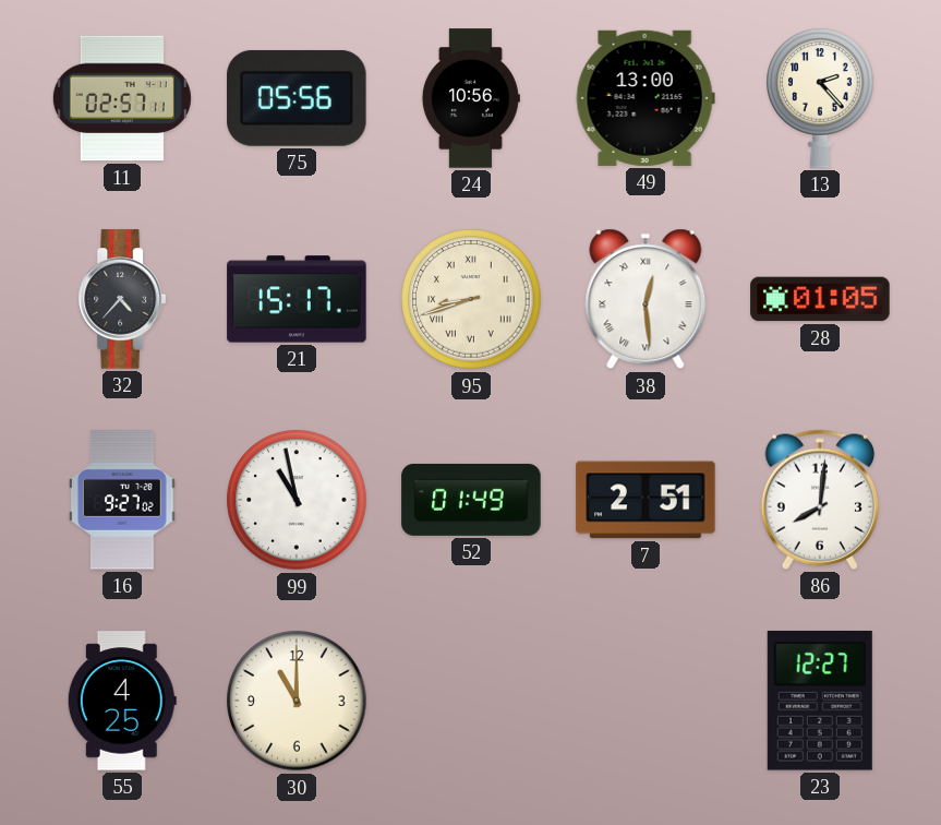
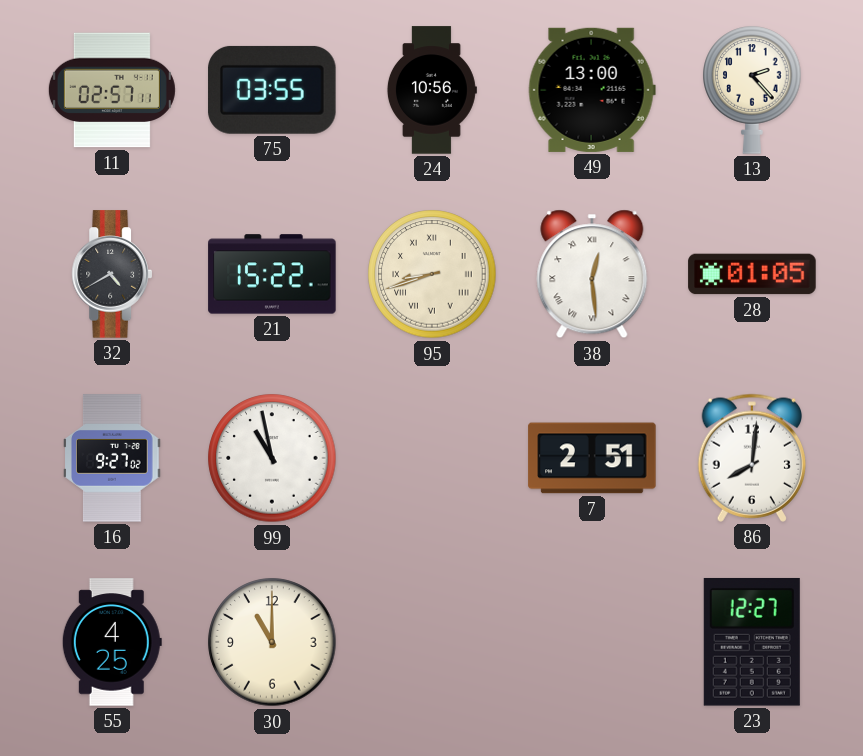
75: 05:56 -> 03:55 (272, 90)
32: 4:37 -> 4:40 (111, 274)
21: 15:17 -> 15:22 (272, 274)
52: 01:49 -> none (471, 500)
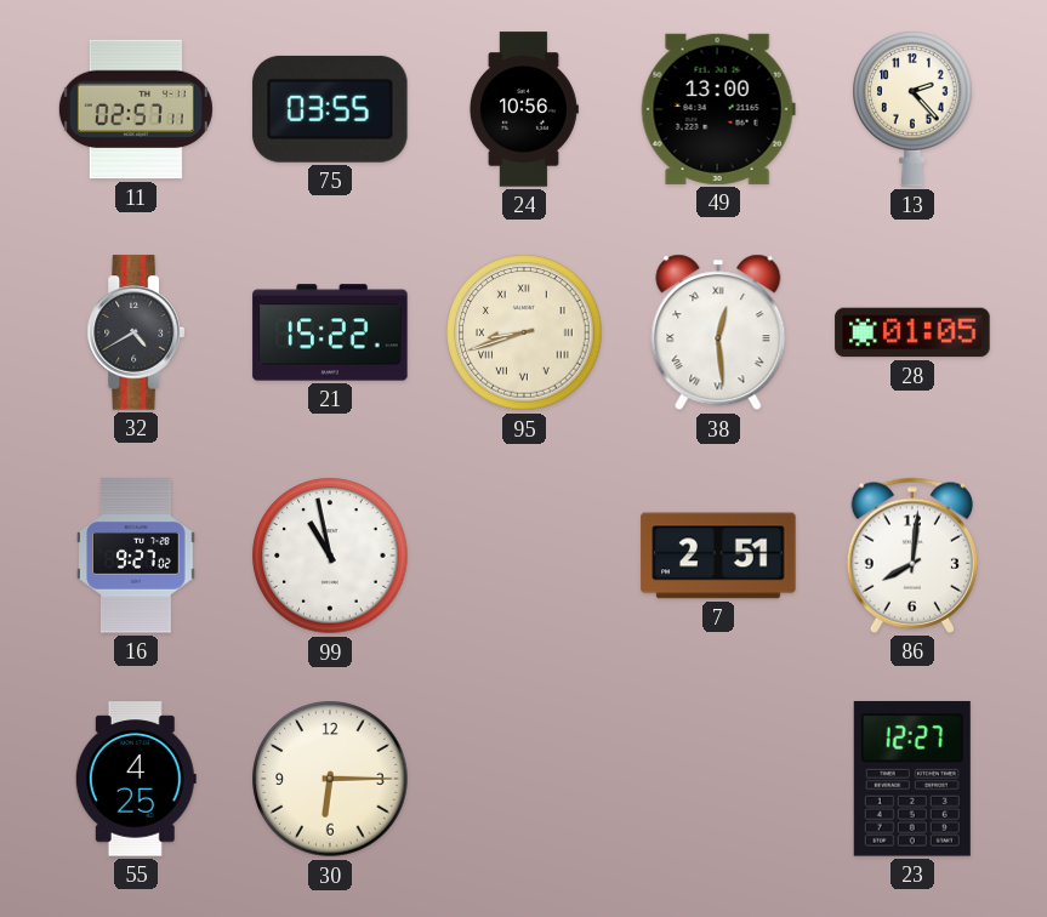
30: 11:00 -> 6:15 (330, 779)
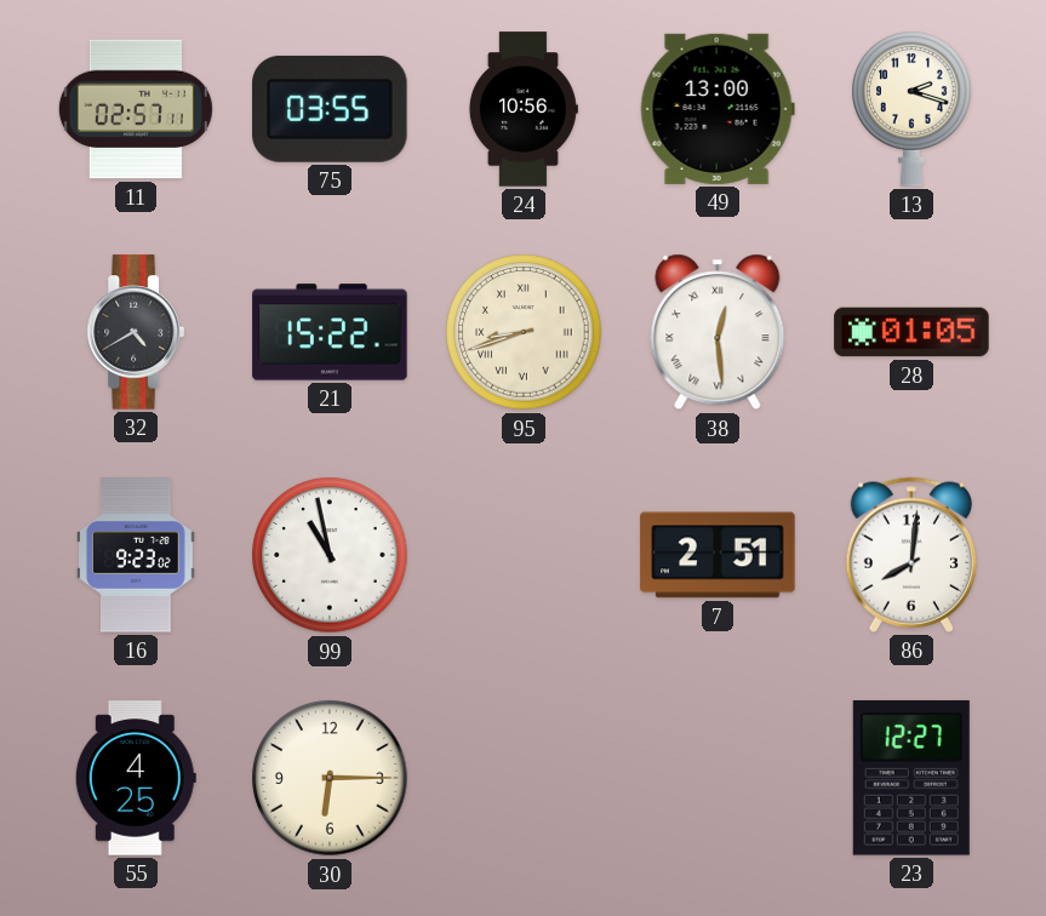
13: 2:23 -> 2:18 (911, 109)
16: 9:27 -> 9:23 (136, 555)
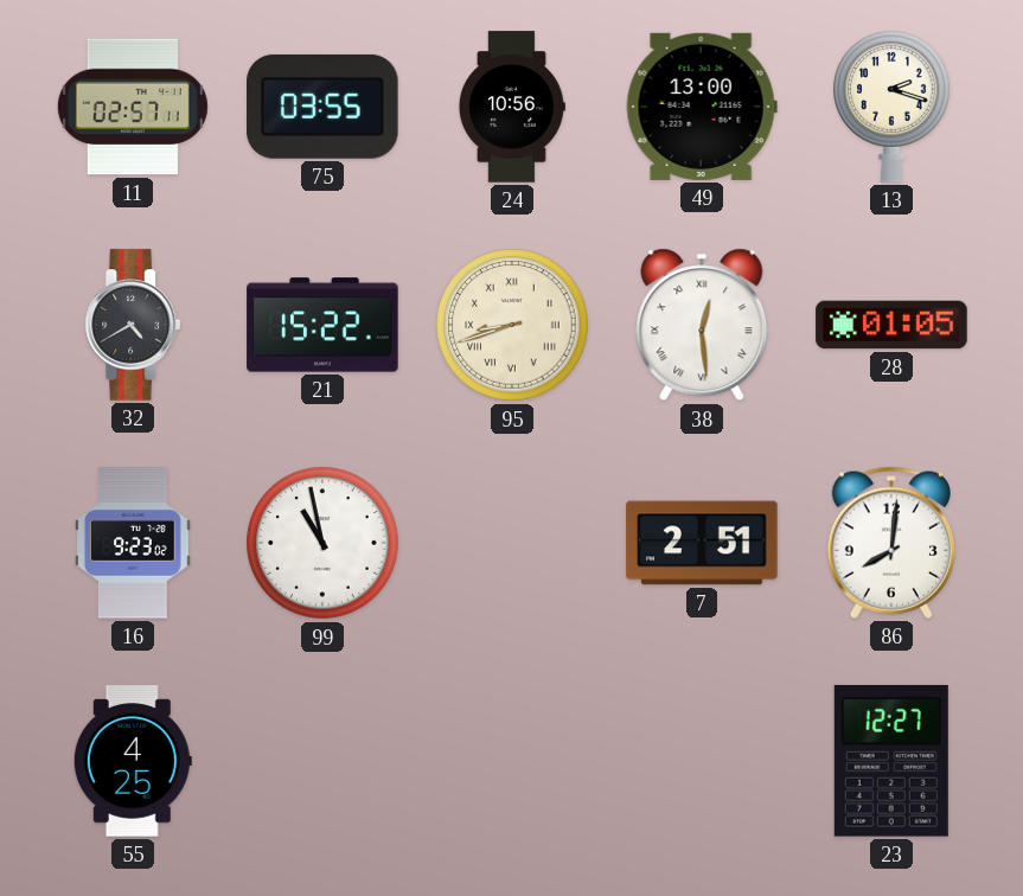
30: 6:15 -> none (330, 778)
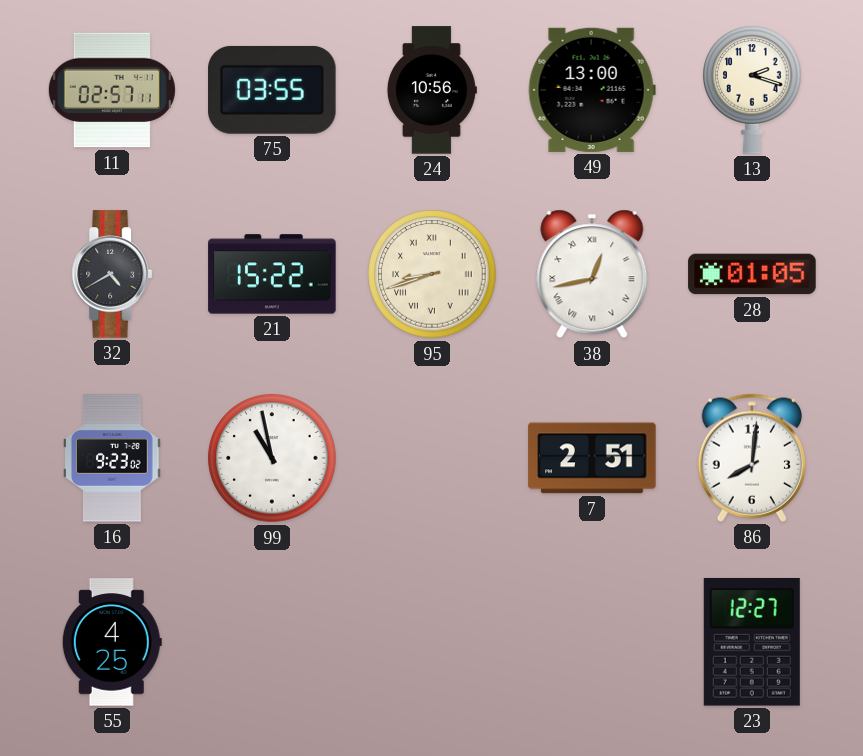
38: 12:29 -> 12:43 (592, 274)
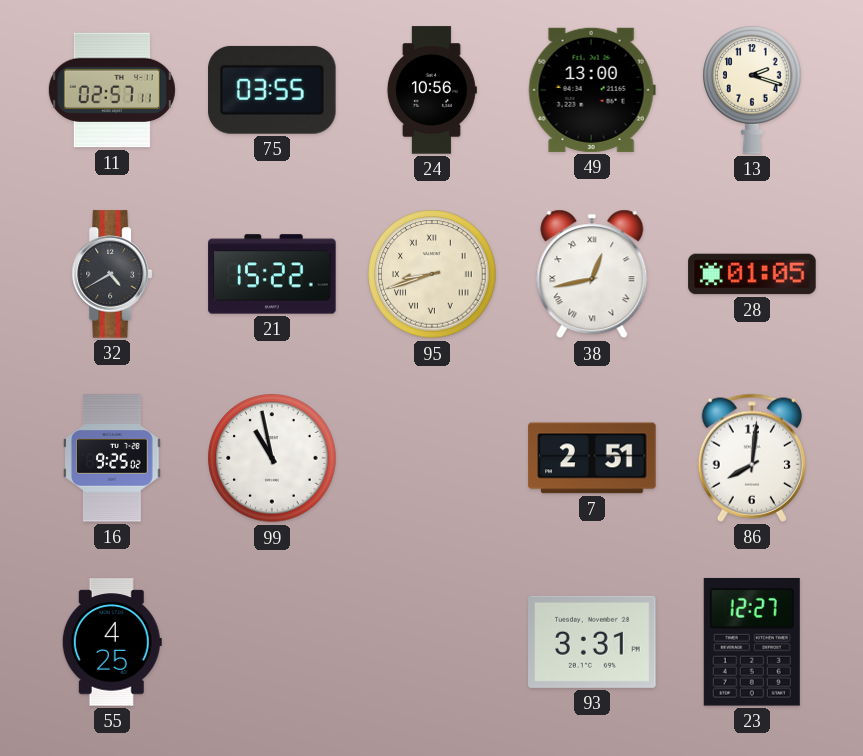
16: 9:23 -> 9:25 (112, 458)
93: none -> 3:31 (592, 642)
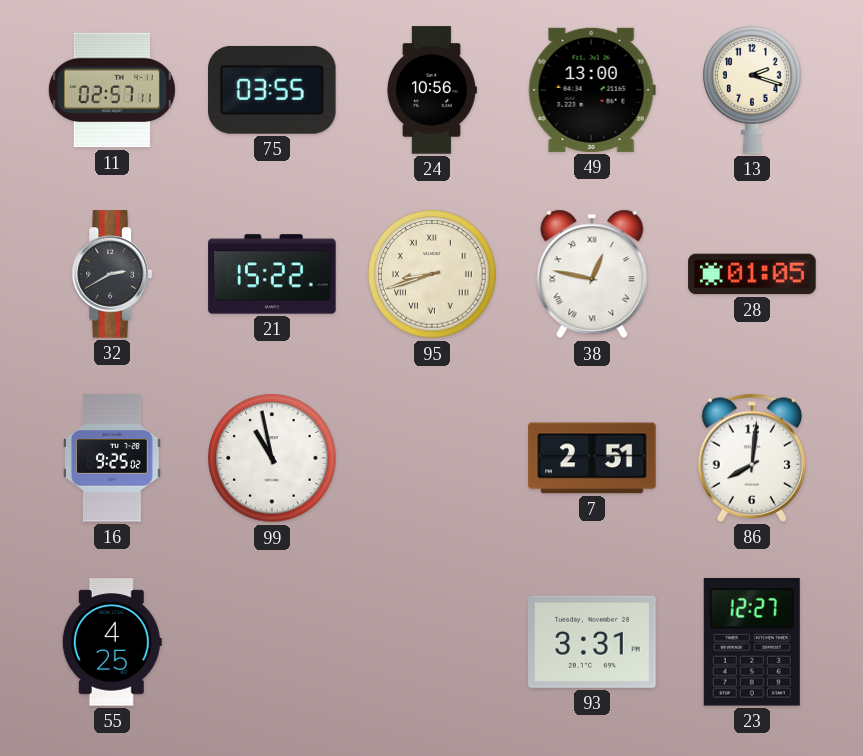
32: 4:40 -> 2:40 (111, 274)
38: 12:43 -> 12:47 (592, 274)
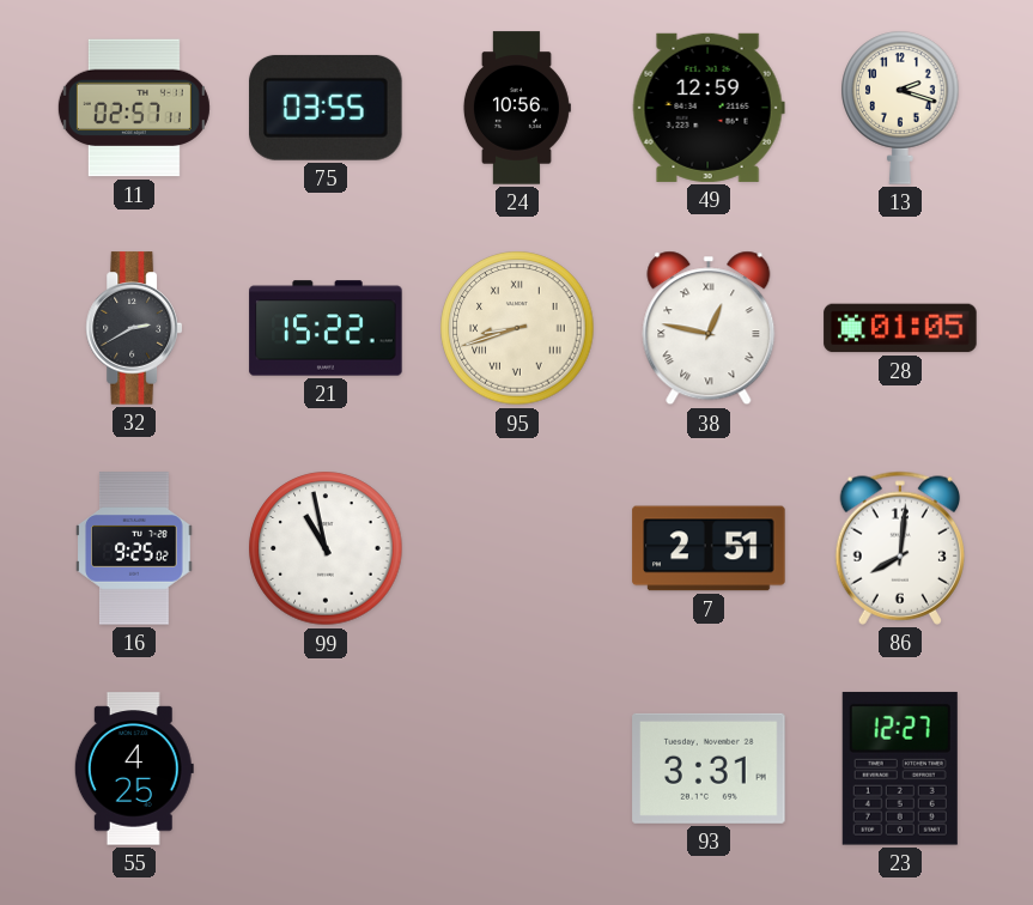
49: 13:00 -> 12:59 (709, 108)
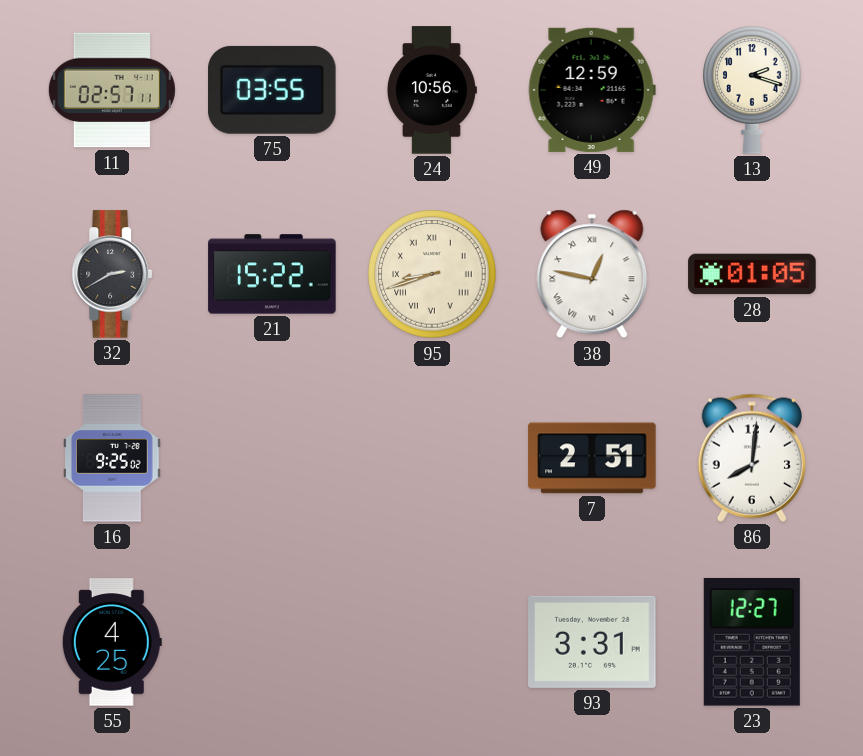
99: 10:58 -> none (326, 548)
